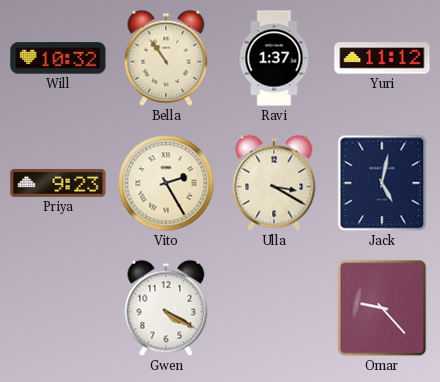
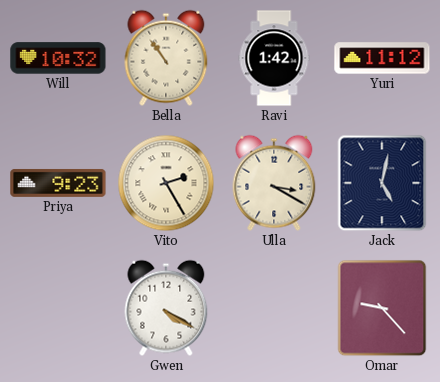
Ravi: 1:37 -> 1:42 (274, 58)
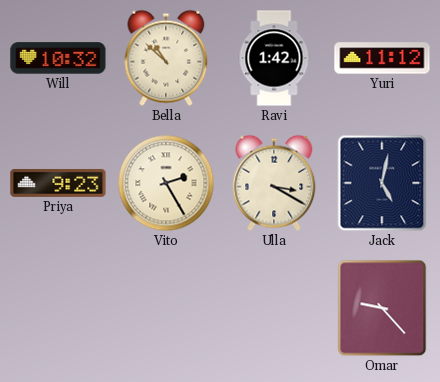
Bella: 10:54 -> 10:52 (166, 58)
Gwen: 4:20 -> none (166, 308)
